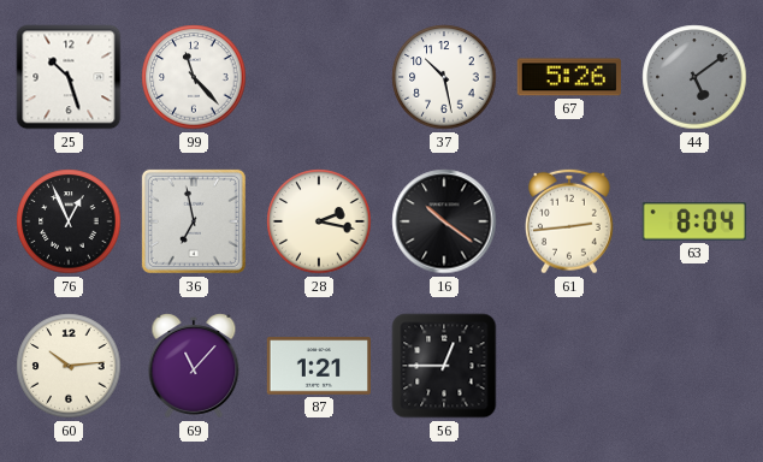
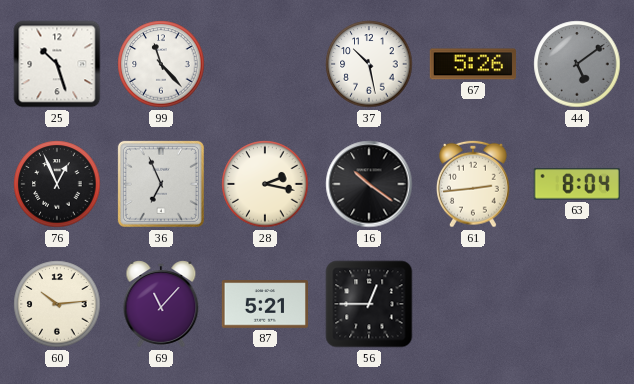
36: 6:58 -> 6:56 (161, 184)
87: 1:21 -> 5:21 (264, 304)
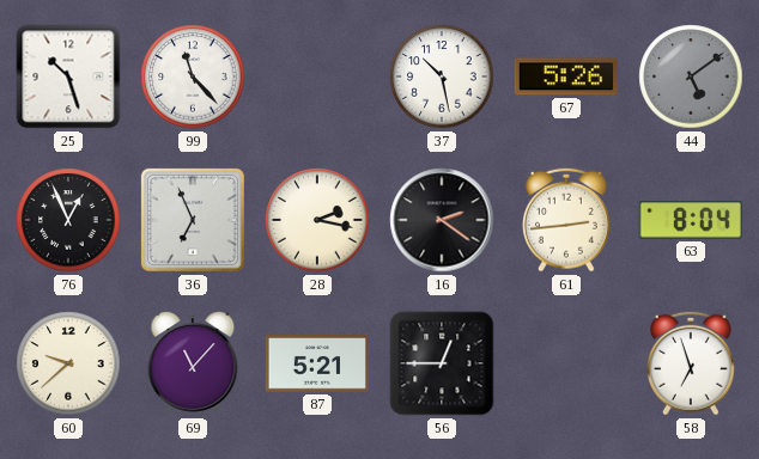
16: 10:21 -> 2:21 (442, 220)
60: 10:14 -> 9:38 (68, 363)
58: none -> 6:57 (691, 363)
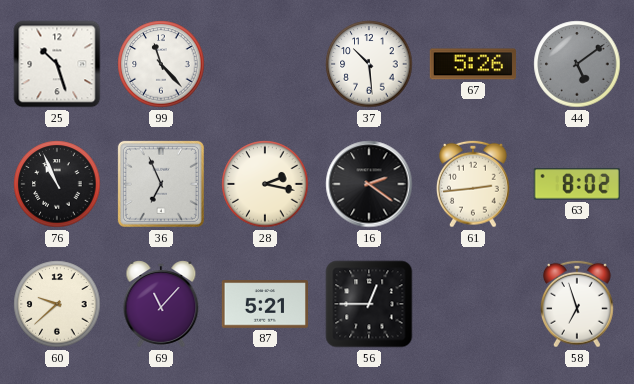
37: 10:28 -> 10:29 (369, 64)
76: 12:56 -> 10:56 (57, 184)
63: 8:04 -> 8:02 (577, 184)
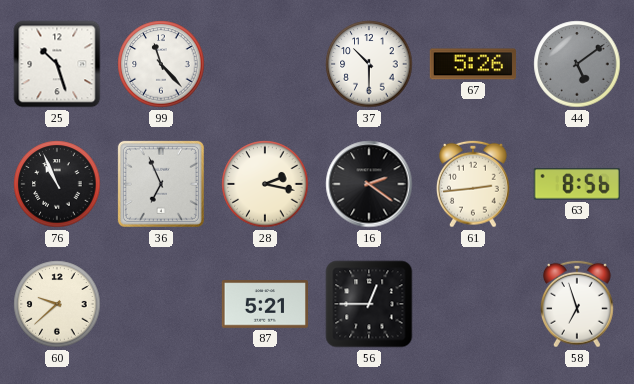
37: 10:29 -> 10:30 (369, 64)
63: 8:02 -> 8:56 (577, 184)
69: 11:07 -> none (161, 304)
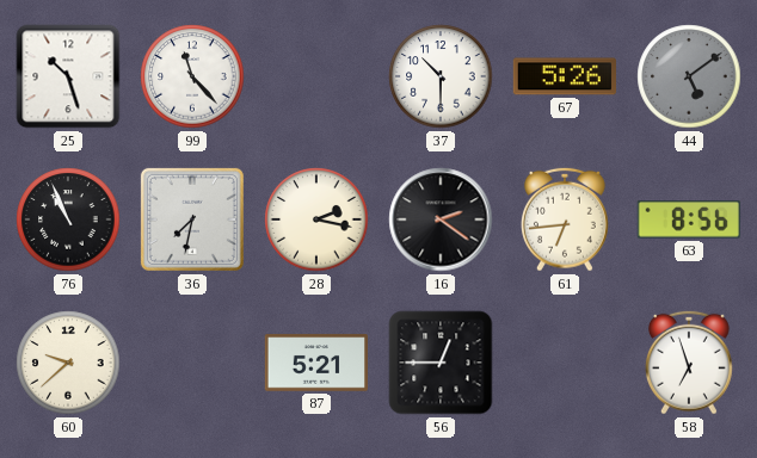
36: 6:56 -> 7:32 (192, 219)
61: 2:44 -> 6:44 (565, 219)
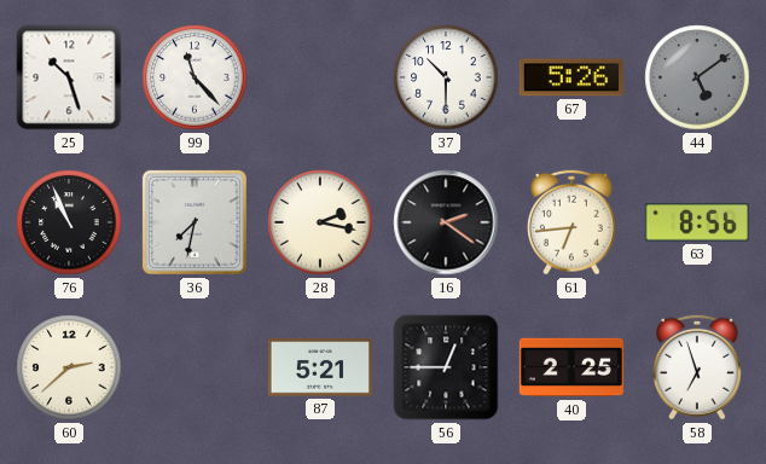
60: 9:38 -> 2:38 (69, 367)
40: none -> 2:25 (570, 367)
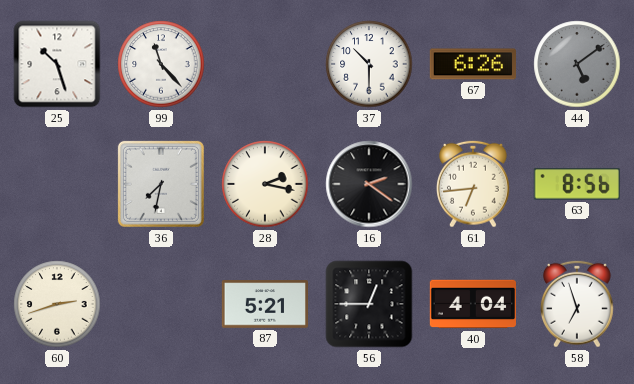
67: 5:26 -> 6:26 (473, 64)
76: 10:56 -> none (69, 222)
60: 2:38 -> 2:42 (57, 304)
40: 2:25 -> 4:04 (472, 304)
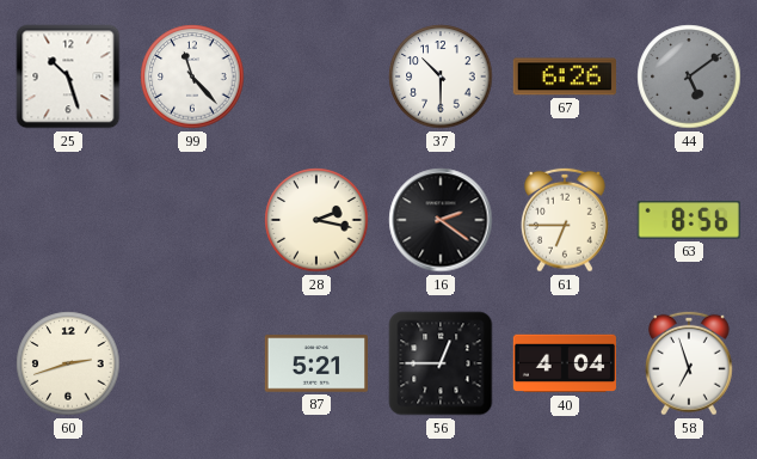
36: 7:32 -> none (161, 184)
61: 6:44 -> 6:45 (565, 220)
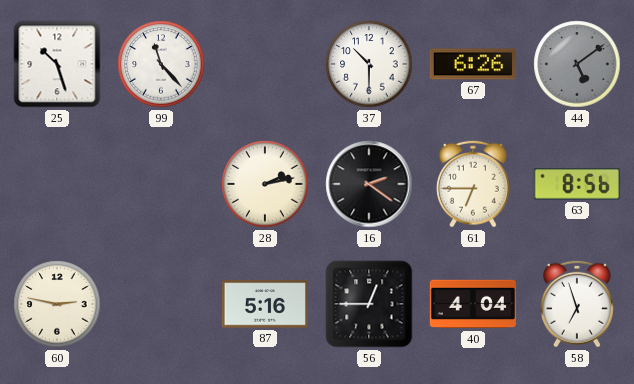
28: 2:17 -> 2:13 (265, 184)
60: 2:42 -> 2:47 (57, 304)
87: 5:21 -> 5:16 (264, 304)
